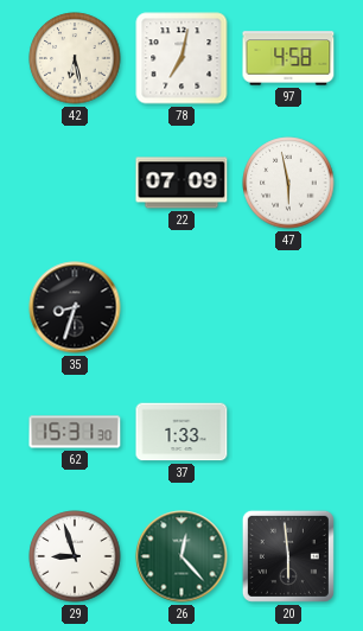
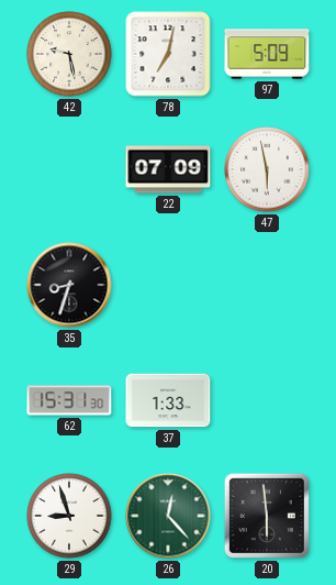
42: 6:28 -> 9:28 (69, 54)
97: 4:58 -> 5:09 (267, 54)
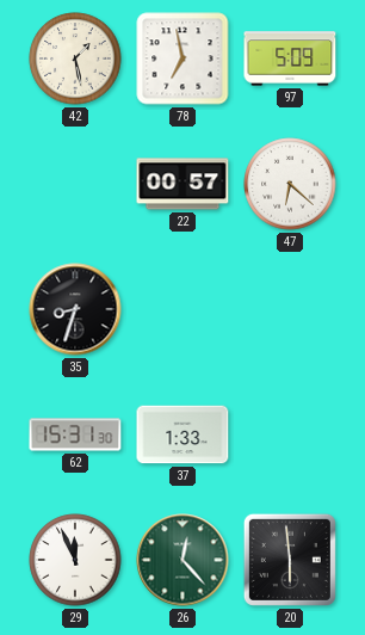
42: 9:28 -> 1:28 (75, 58)
78: 7:02 -> 6:58 (182, 58)
22: 07:09 -> 00:57 (182, 184)
47: 5:58 -> 6:22 (290, 184)
29: 8:57 -> 11:56 (75, 560)
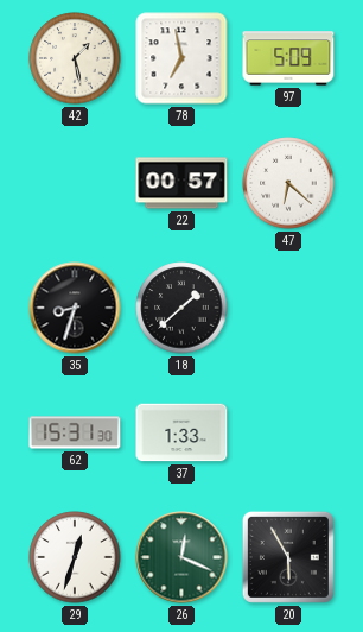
18: none -> 1:38 (181, 308)
29: 11:56 -> 12:33 (75, 557)
26: 12:23 -> 12:19 (181, 557)
20: 5:59 -> 5:55 (288, 557)
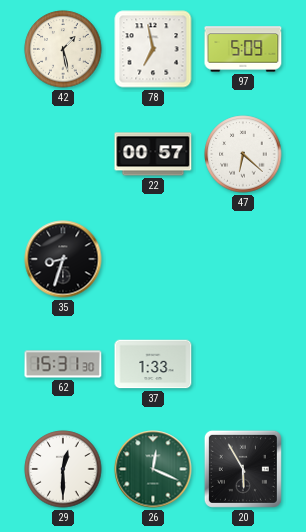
18: 1:38 -> none (181, 308)
29: 12:33 -> 12:30 (63, 469)
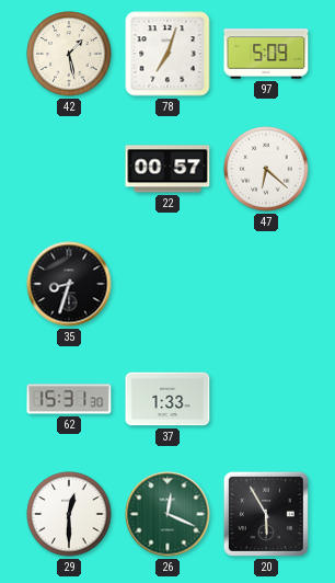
78: 6:58 -> 7:03 (168, 54)
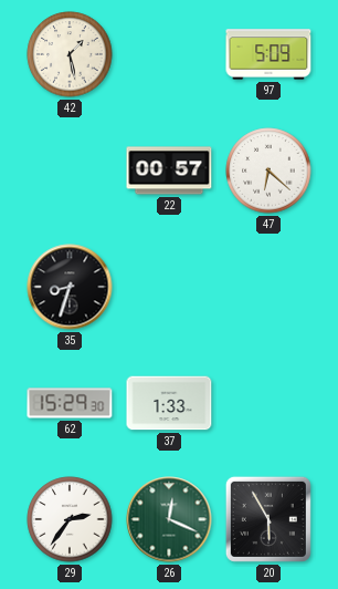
78: 7:03 -> none (168, 54)
62: 15:31 -> 15:29 (70, 403)
29: 12:30 -> 2:36 (70, 519)
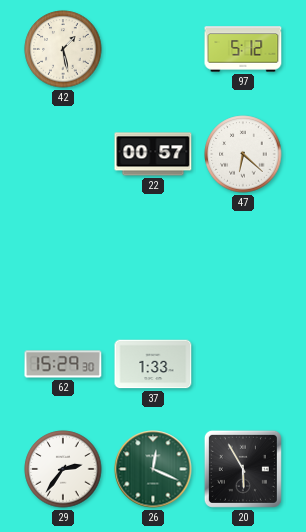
97: 5:09 -> 5:12 (243, 49)
35: 8:33 -> none (70, 287)
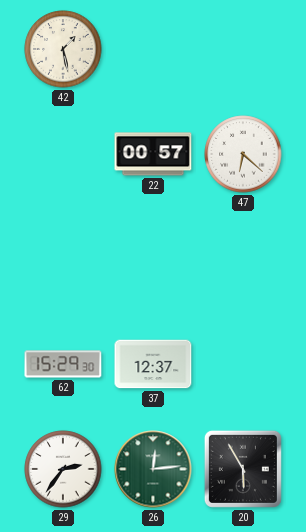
97: 5:12 -> none (243, 49)
37: 1:33 -> 12:37 (153, 364)
26: 12:19 -> 12:14 (153, 469)
